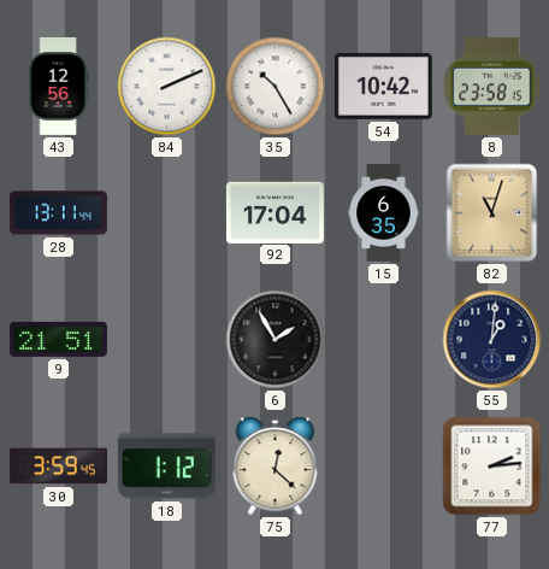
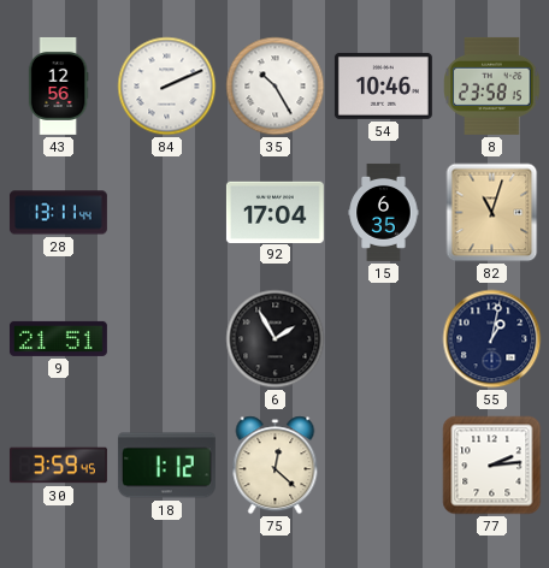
54: 10:42 -> 10:46 (383, 85)
55: 1:01 -> 1:02 (492, 339)
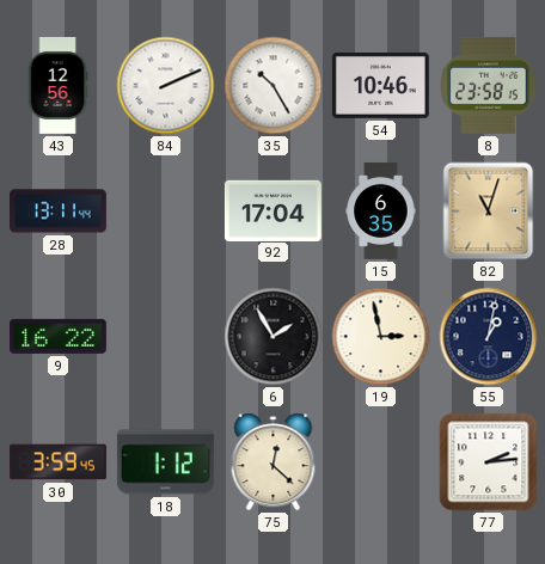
9: 21:51 -> 16:22 (57, 336)
19: none -> 2:58 (381, 337)
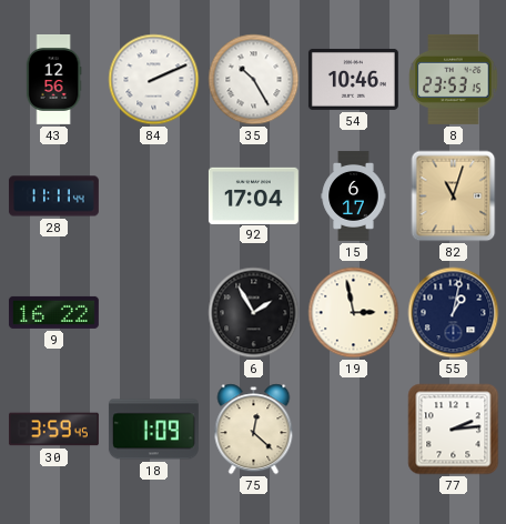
8: 23:58 -> 23:53 (454, 79)
28: 13:11 -> 11:11 (53, 196)
15: 6:35 -> 6:17 (354, 195)
18: 1:12 -> 1:09 (153, 430)
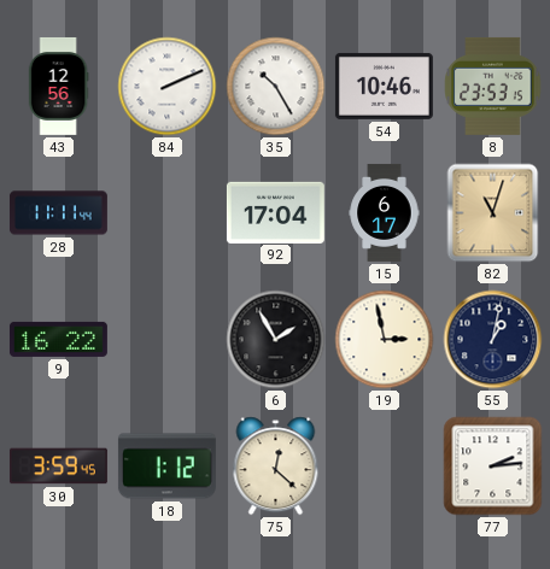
18: 1:09 -> 1:12 (166, 467)
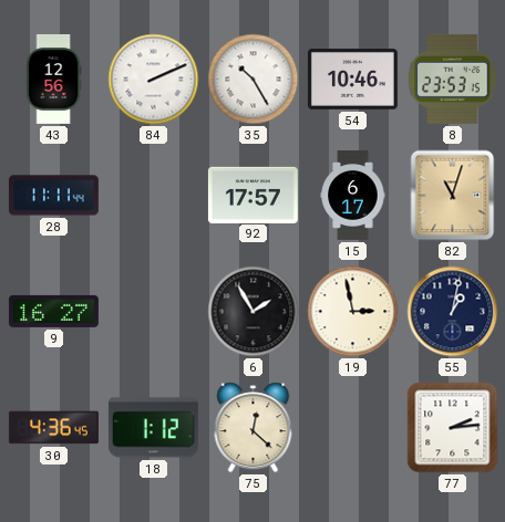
92: 17:04 -> 17:57 (252, 195)
9: 16:22 -> 16:27 (53, 311)
30: 3:59 -> 4:36 (53, 428)
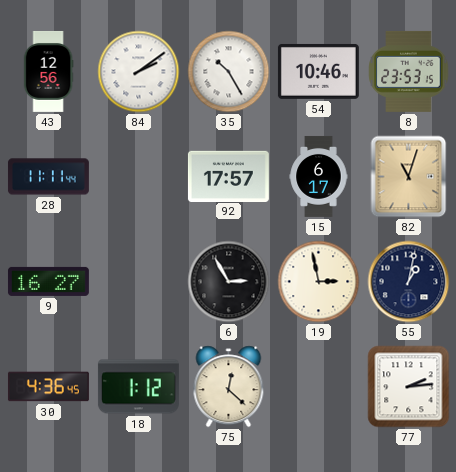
84: 2:11 -> 2:09 (139, 72)
6: 1:55 -> 2:55 (229, 282)
